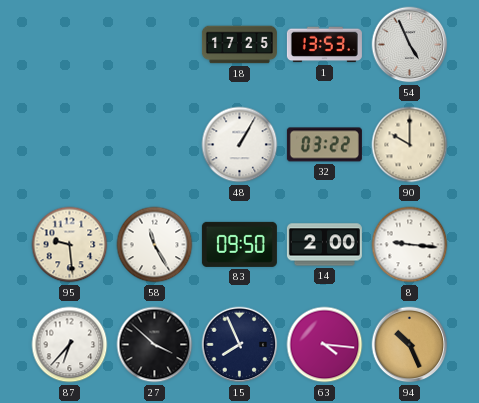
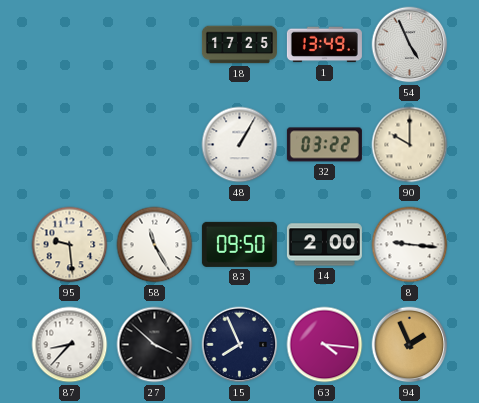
1: 13:53 -> 13:49 (324, 45)
87: 6:37 -> 8:37 (70, 345)
94: 10:26 -> 1:56 (410, 345)
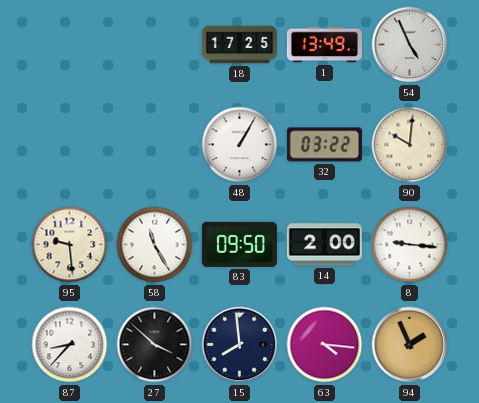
90: 10:00 -> 10:01 (410, 145)
15: 7:56 -> 7:59 (240, 345)
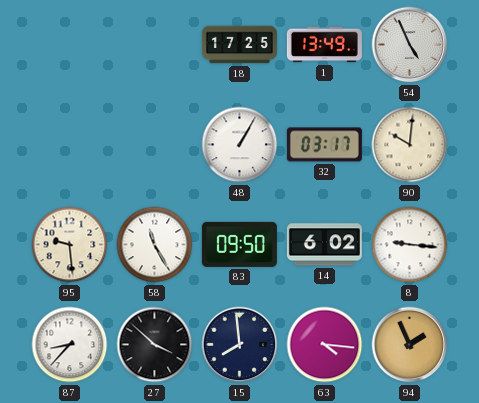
32: 03:22 -> 03:17 (324, 145)
14: 2:00 -> 6:02 (324, 245)
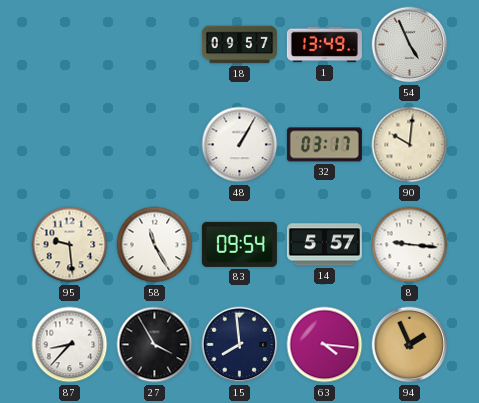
18: 17:25 -> 09:57 (239, 45)
83: 09:50 -> 09:54 (239, 244)
14: 6:02 -> 5:57 (324, 245)
27: 3:52 -> 3:55 (155, 345)
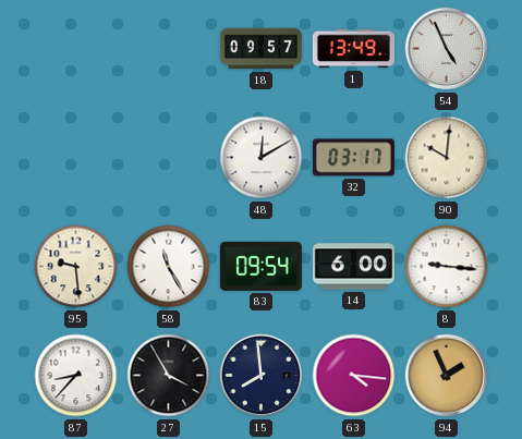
48: 1:05 -> 12:10 (262, 158)
14: 5:57 -> 6:00 (353, 267)
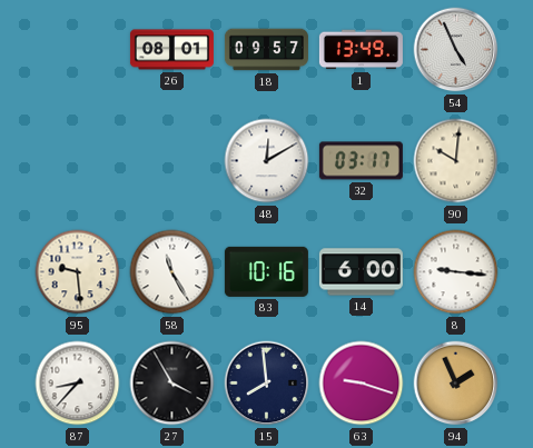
26: none -> 08:01 (171, 50)
83: 09:54 -> 10:16 (266, 271)
63: 4:16 -> 9:18 (362, 384)
